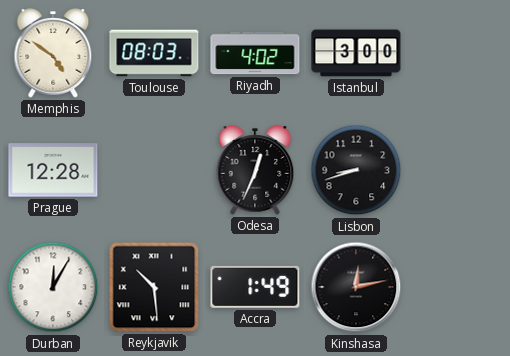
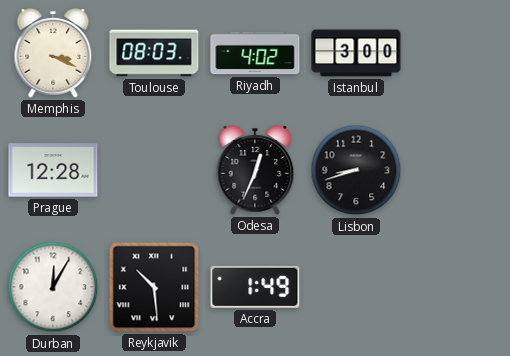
Memphis: 4:51 -> 3:19 (53, 54)
Kinshasa: 12:13 -> none (356, 287)
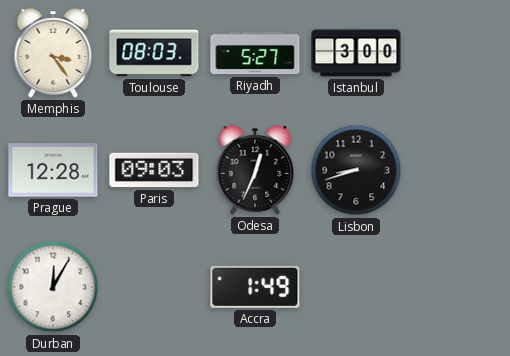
Memphis: 3:19 -> 3:24 (53, 54)
Riyadh: 4:02 -> 5:27 (255, 53)
Paris: none -> 09:03 (154, 170)
Reykjavik: 10:29 -> none (154, 287)
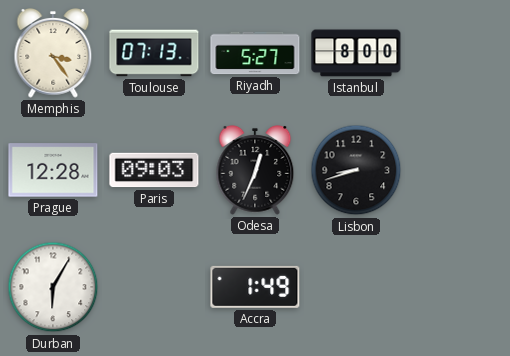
Toulouse: 08:03 -> 07:13 (154, 53)
Istanbul: 3:00 -> 8:00 (356, 53)
Durban: 12:05 -> 6:05 (53, 287)
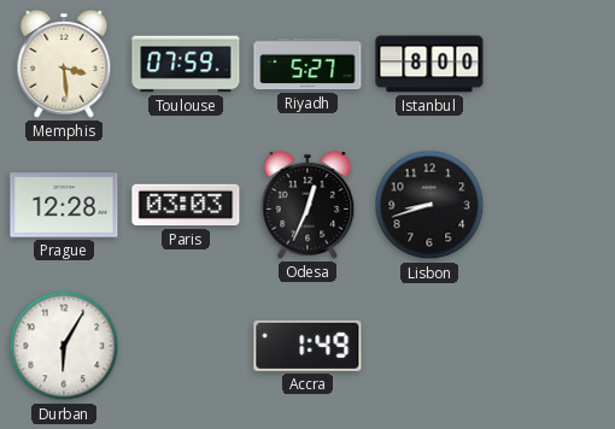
Memphis: 3:24 -> 3:29 (64, 65)
Toulouse: 07:13 -> 07:59 (186, 64)
Paris: 09:03 -> 03:03 (186, 205)
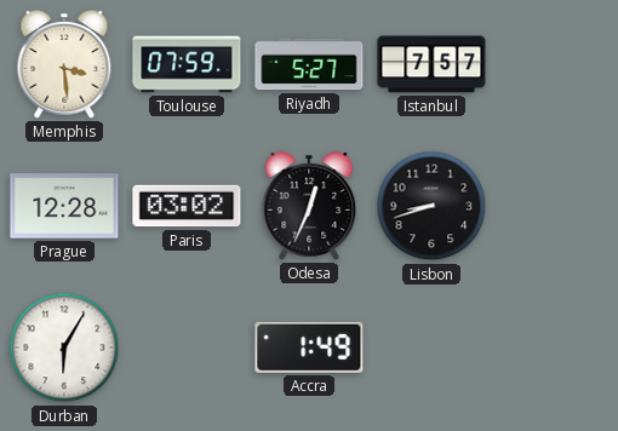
Istanbul: 8:00 -> 7:57 (431, 64)
Paris: 03:03 -> 03:02 (187, 206)
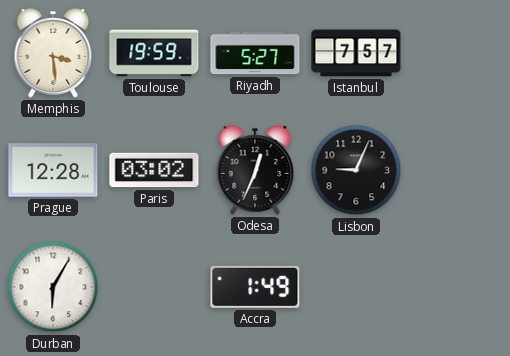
Toulouse: 07:59 -> 19:59 (154, 53)
Lisbon: 8:42 -> 9:04 (356, 170)
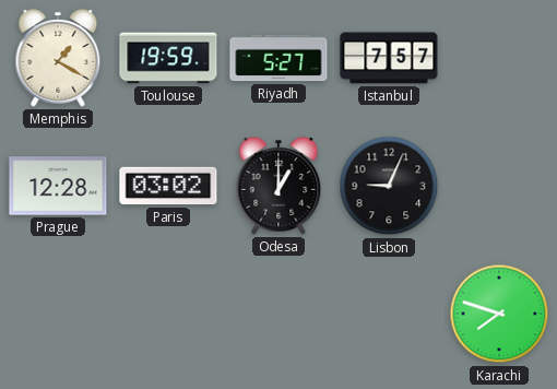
Memphis: 3:29 -> 1:20 (58, 59)
Odesa: 12:34 -> 1:00 (278, 187)
Durban: 6:05 -> none (53, 287)
Accra: 1:49 -> none (255, 287)
Karachi: none -> 7:48 (499, 314)
